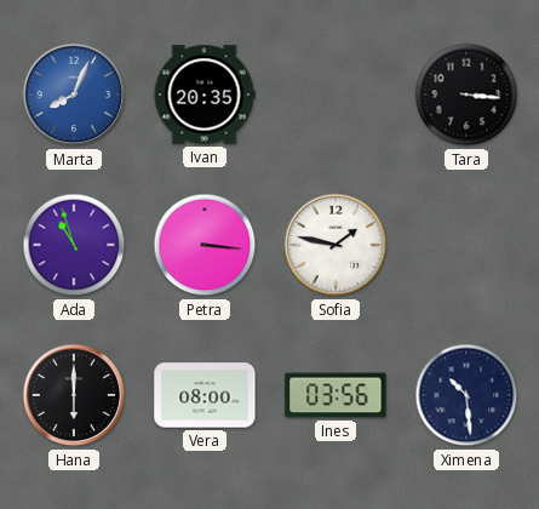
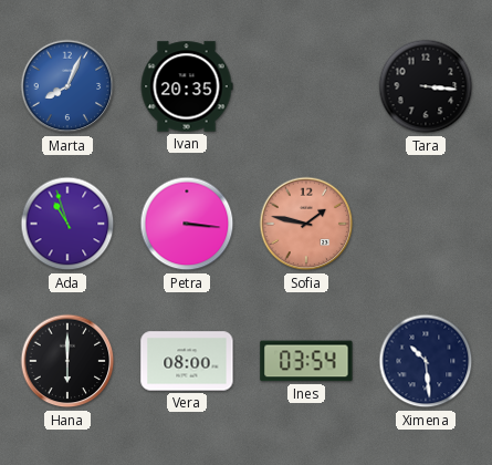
Sofia dial: white -> salmon (306, 224)
Ines: 03:56 -> 03:54 (306, 361)
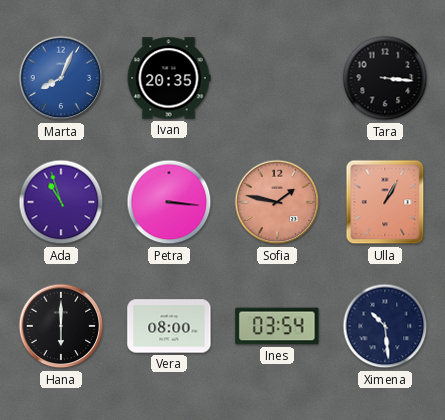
Ulla: none -> 1:05 (385, 202)
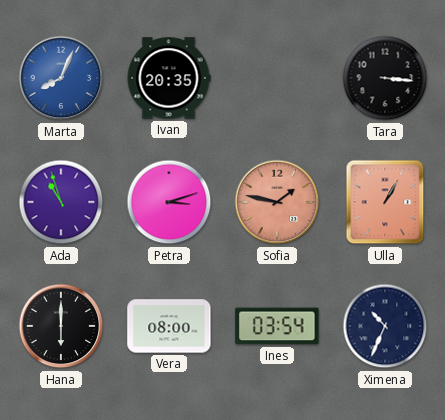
Petra: 3:16 -> 3:12 (169, 202)
Ximena: 10:29 -> 10:34 (385, 326)
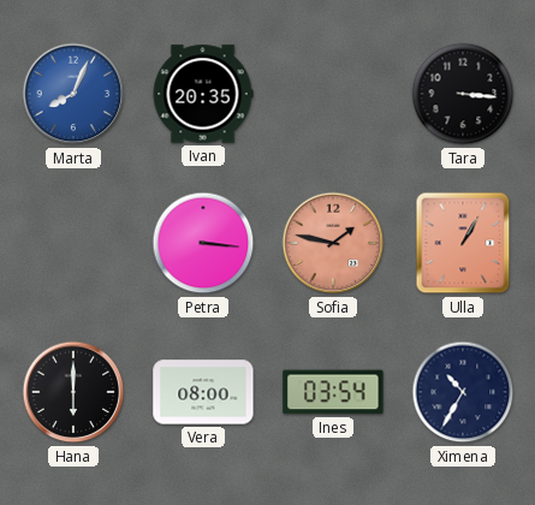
Ada: 10:57 -> none (61, 202)
Petra: 3:12 -> 3:16 (203, 243)
Ximena: 10:34 -> 10:35 (463, 392)
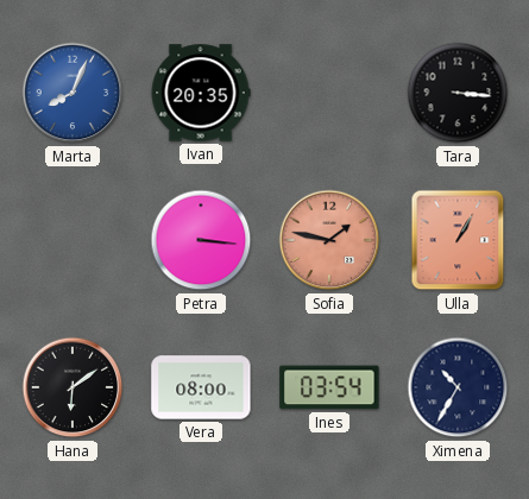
Hana: 6:00 -> 6:09 (73, 387)
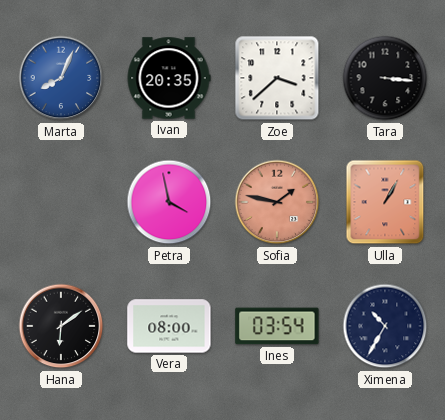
Zoe: none -> 3:38 (277, 78)
Petra: 3:16 -> 3:58 (169, 202)
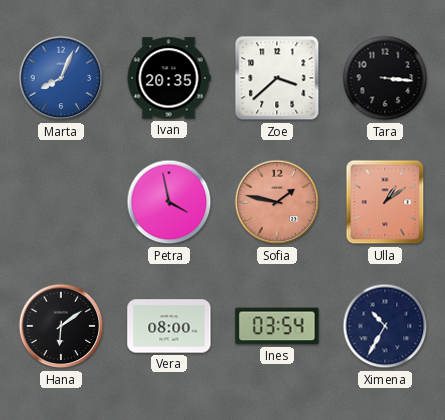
Ulla: 1:05 -> 1:09 (385, 202)
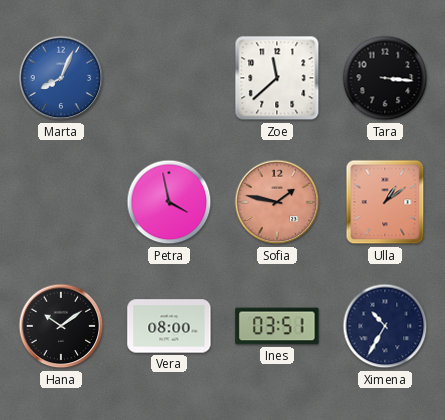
Ivan: 20:35 -> none (169, 78)
Zoe: 3:38 -> 11:38 (277, 78)
Hana: 6:09 -> 10:09 (61, 326)
Ines: 03:54 -> 03:51 (277, 326)
